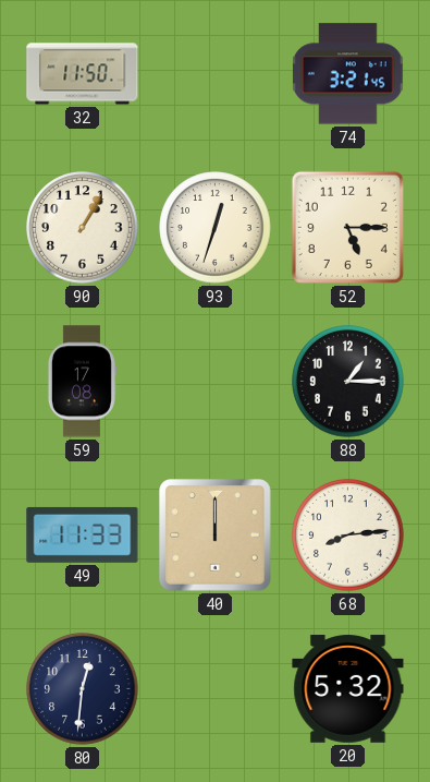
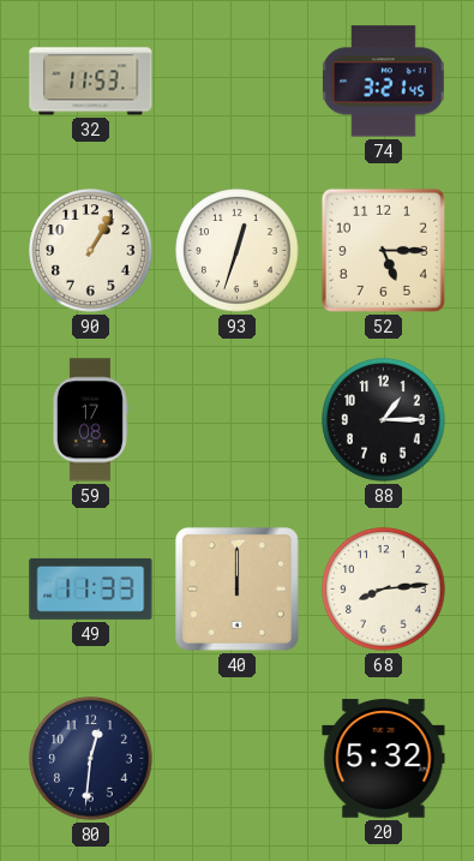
32: 11:50 -> 11:53 (91, 82)
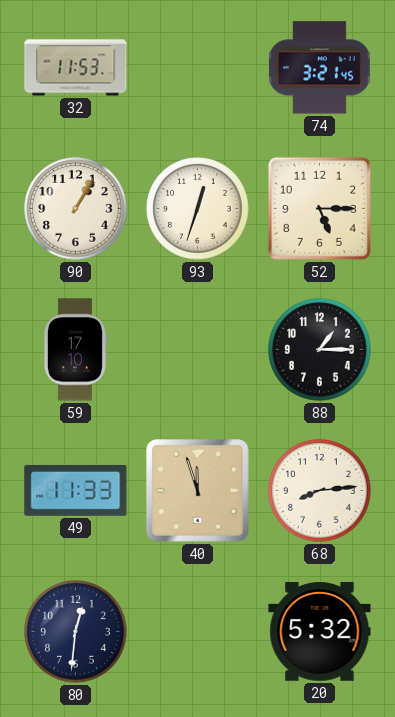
59: 17:08 -> 17:10 (75, 350)
40: 12:00 -> 11:57 (198, 491)
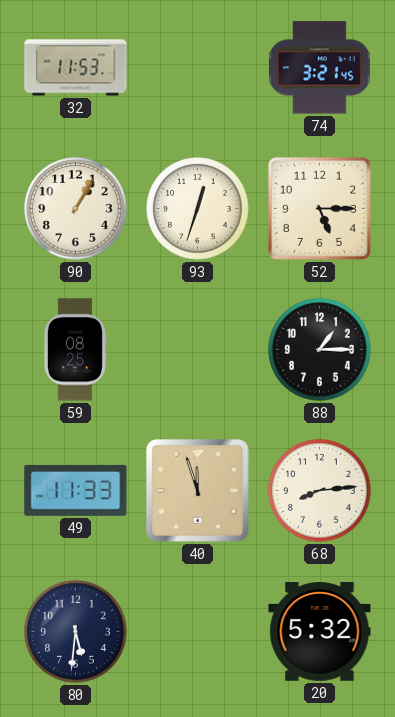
59: 17:10 -> 08:25 (75, 350)
80: 12:31 -> 5:31 (76, 632)
